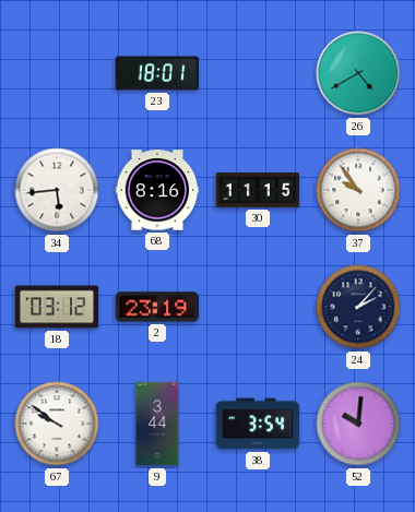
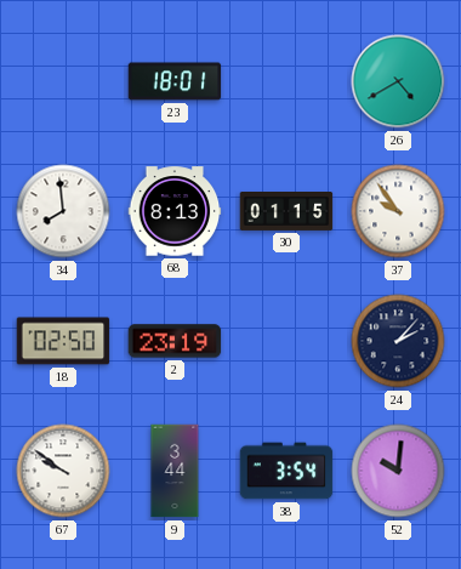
34: 5:44 -> 7:59 (63, 211)
68: 8:16 -> 8:13 (175, 211)
30: 11:15 -> 01:15 (286, 212)
18: 03:12 -> 02:50 (63, 341)
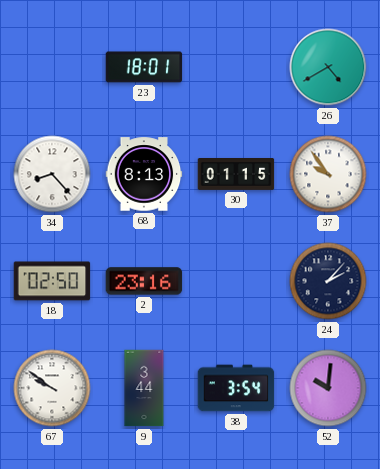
34: 7:59 -> 8:23 (52, 174)
2: 23:19 -> 23:16 (144, 281)
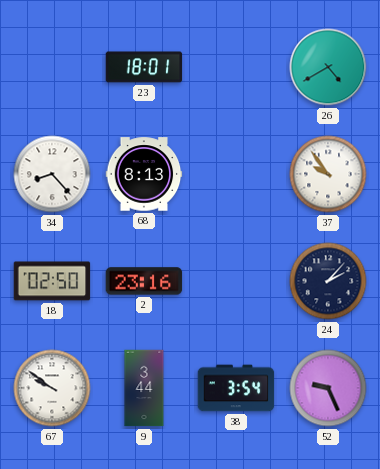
30: 01:15 -> none (236, 175)
52: 10:01 -> 9:26 (328, 388)
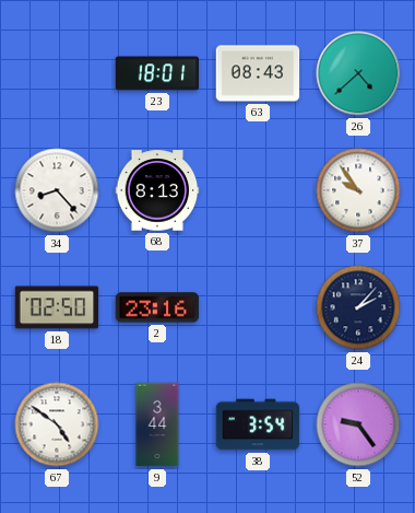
63: none -> 08:43 (258, 73)
26: 4:40 -> 4:38 (358, 73)
67: 9:51 -> 4:51 (57, 424)
52: 9:26 -> 9:24 (358, 424)
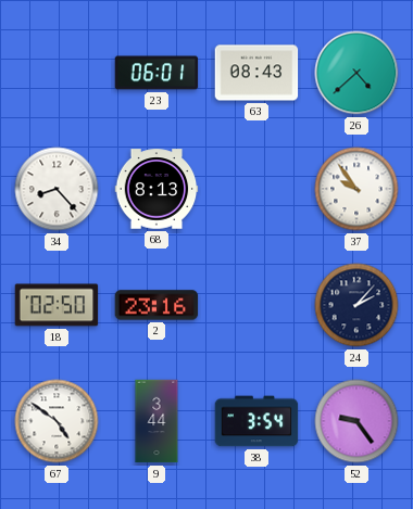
23: 18:01 -> 06:01 (157, 73)
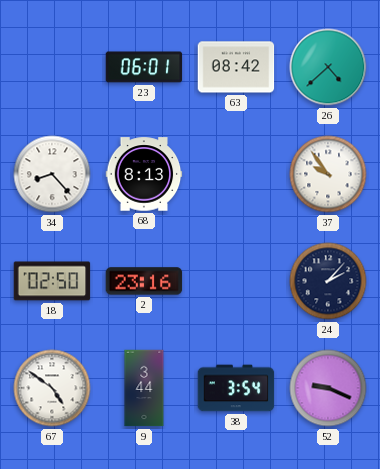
63: 08:43 -> 08:42 (236, 67)
52: 9:24 -> 9:19 (328, 388)
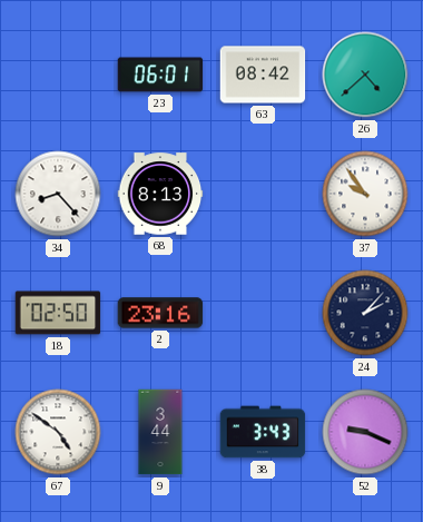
38: 3:54 -> 3:43 (263, 432)
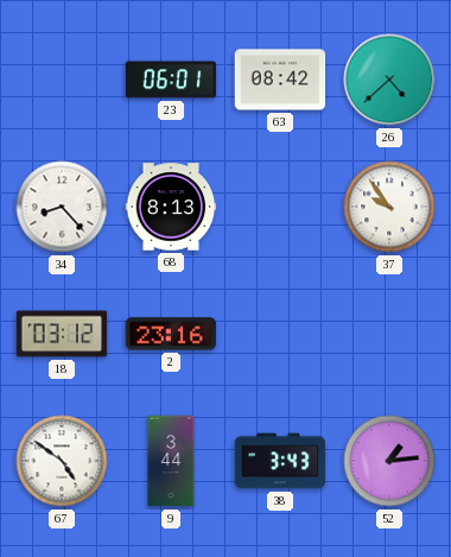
18: 02:50 -> 03:12 (62, 334)
24: 2:07 -> none (365, 313)
52: 9:19 -> 1:14 (389, 461)
